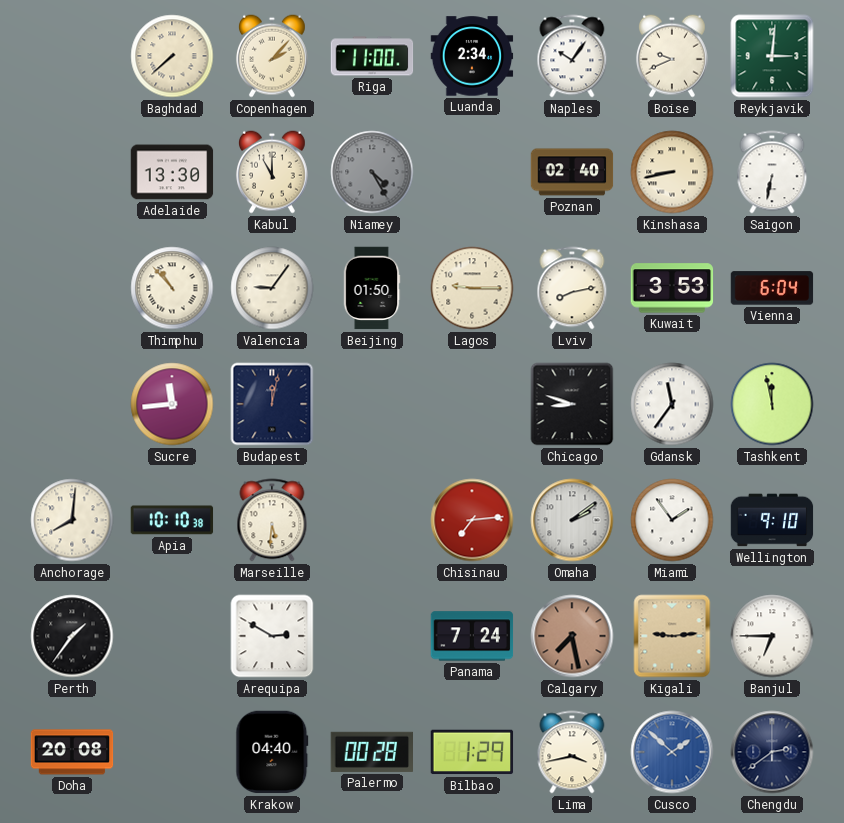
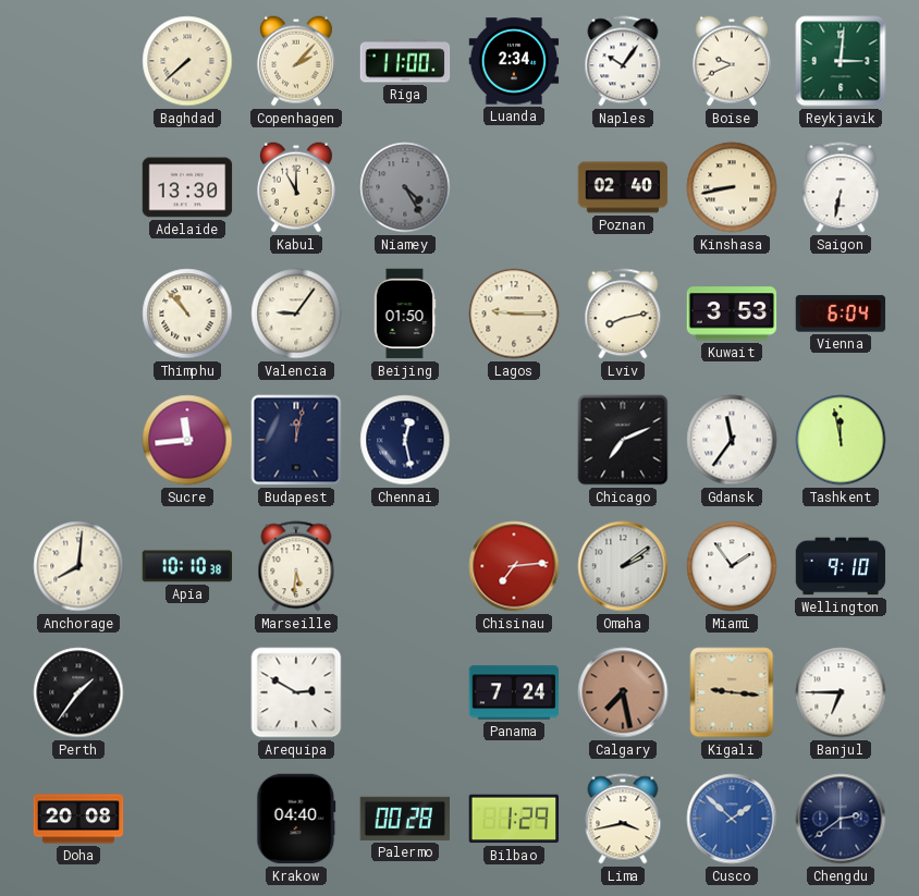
Chennai: none -> 12:28 (405, 440)
Chicago: 8:48 -> 7:11 (623, 440)
Kigali: 9:14 -> 9:16 (732, 692)
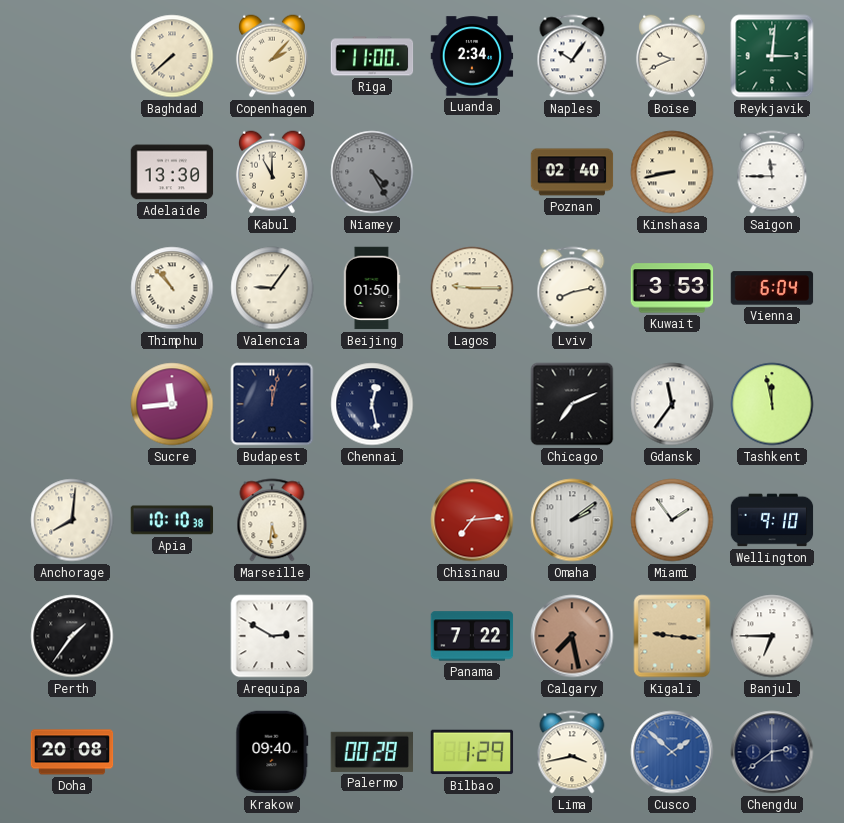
Saigon: 6:32 -> 11:45 (772, 172)
Panama: 7:24 -> 7:22 (472, 636)
Krakow: 04:40 -> 09:40 (272, 752)
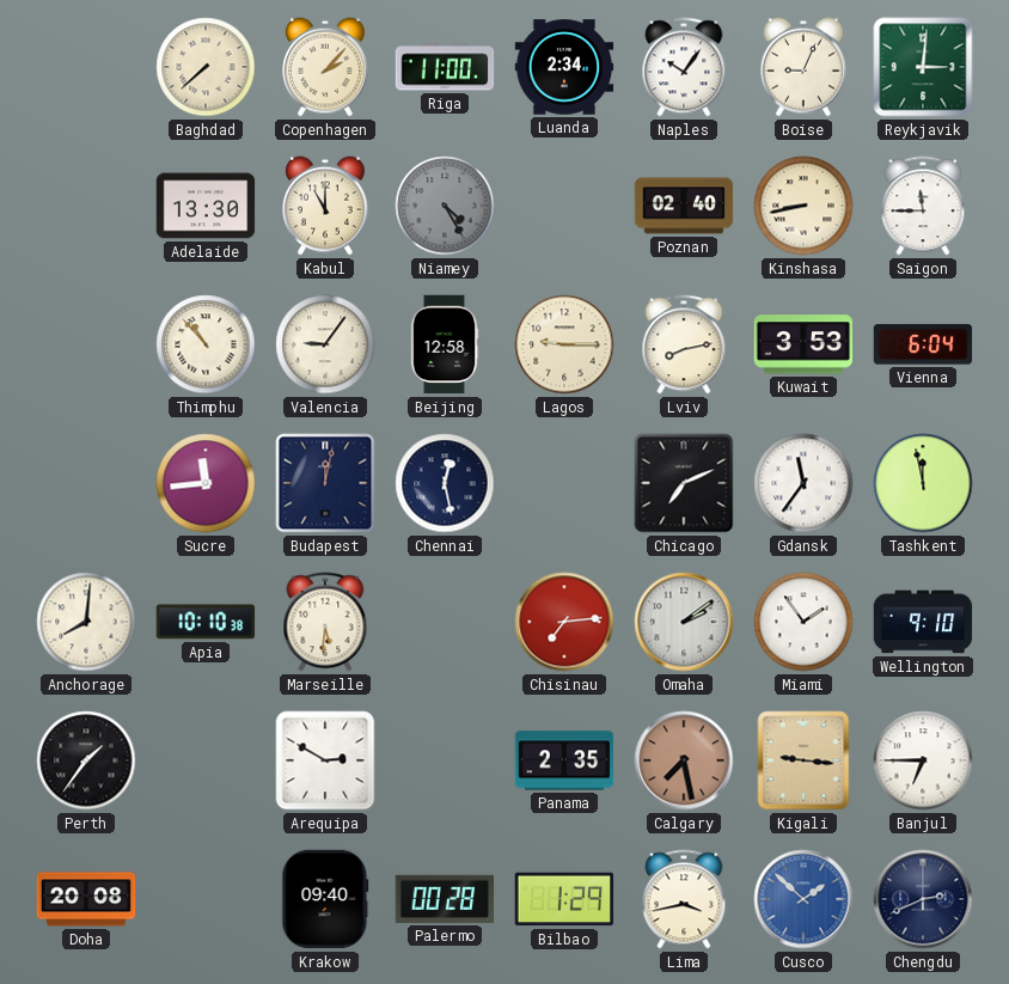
Boise: 9:41 -> 9:04 (803, 67)
Beijing: 01:50 -> 12:58 (445, 344)
Panama: 7:22 -> 2:35 (564, 760)
Chengdu: 2:39 -> 2:41 (923, 899)
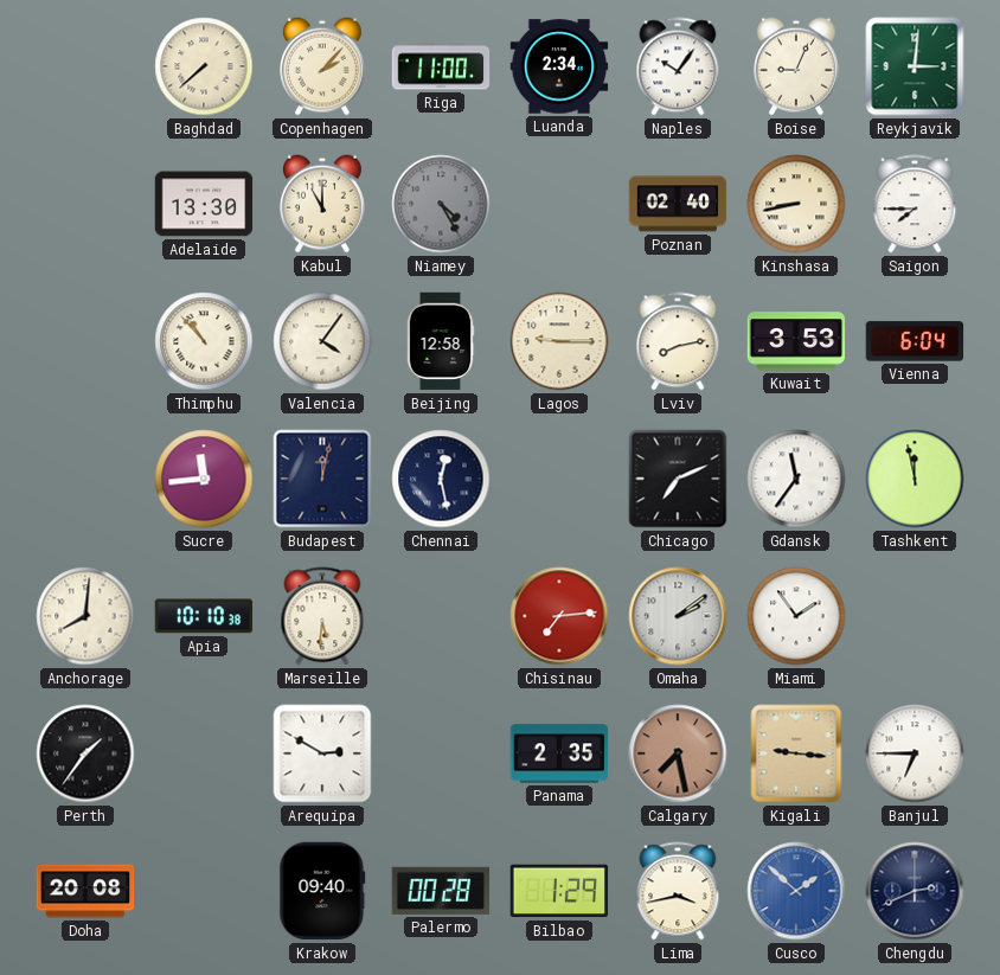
Saigon: 11:45 -> 7:45 (915, 204)
Valencia: 9:06 -> 4:06 (322, 341)
Wellington: 9:10 -> none (923, 622)
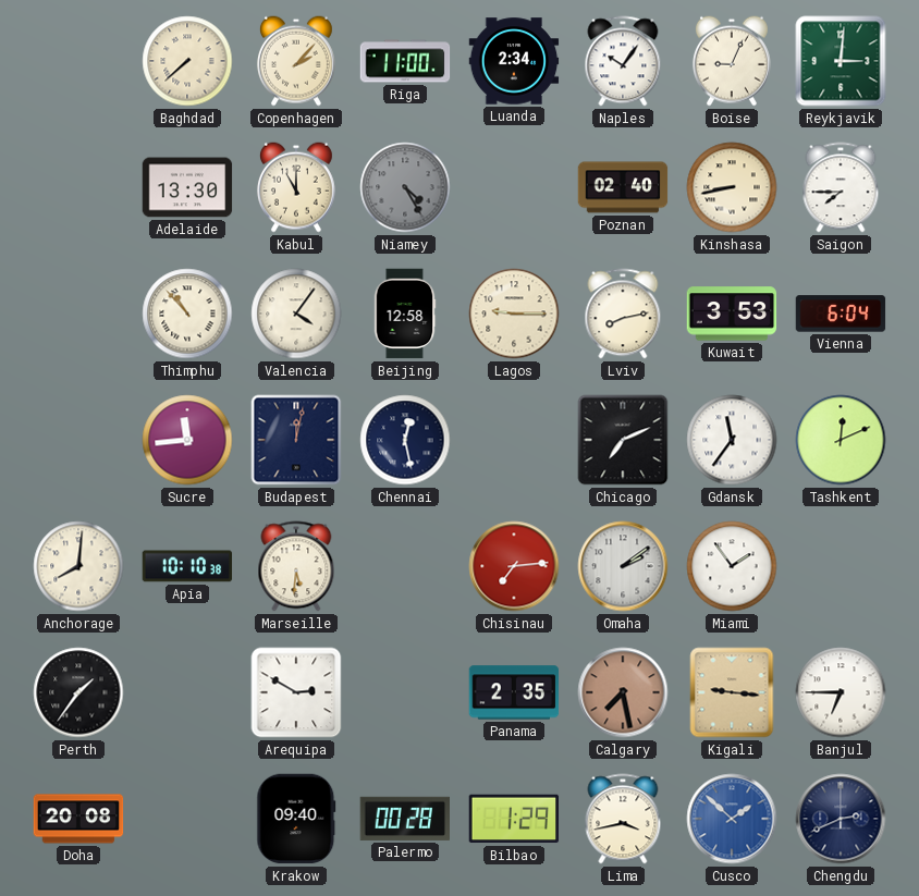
Tashkent: 11:58 -> 12:11 (841, 440)
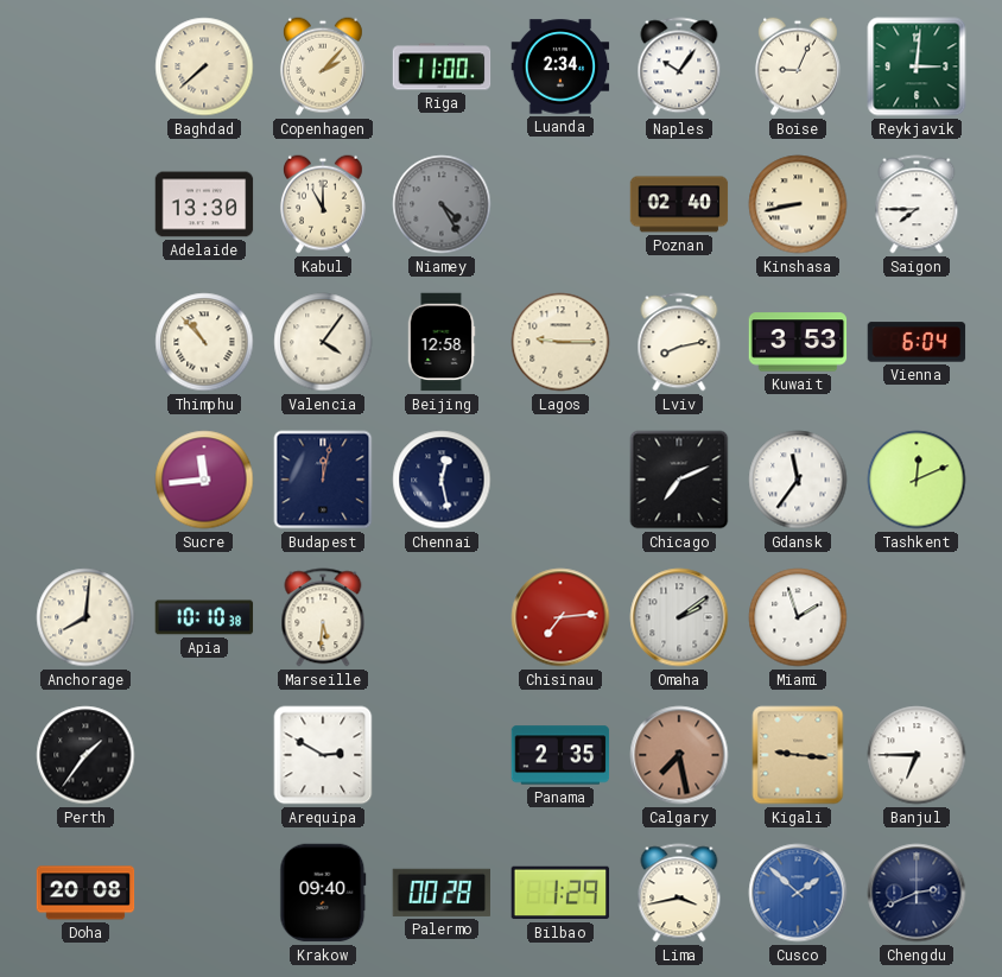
Miami: 1:54 -> 1:57 (798, 617)
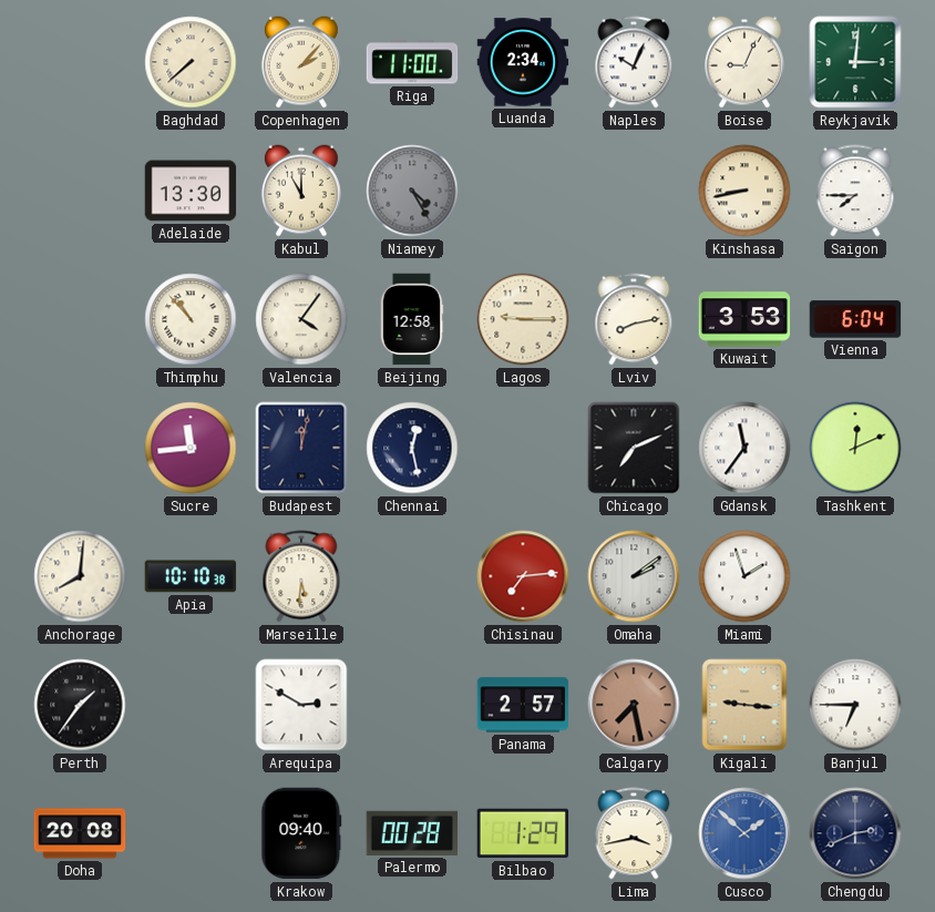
Naples: 10:06 -> 10:04 (634, 62)
Poznan: 02:40 -> none (679, 204)
Panama: 2:35 -> 2:57 (523, 705)
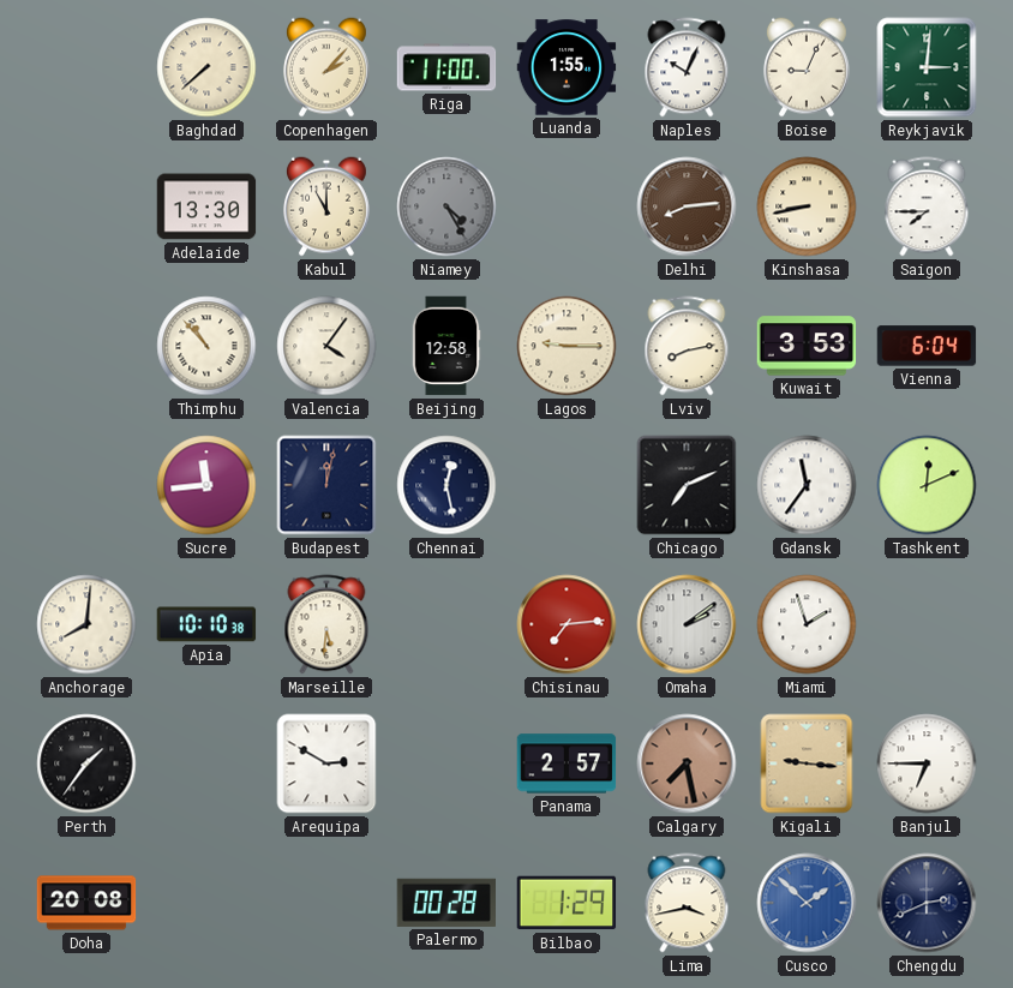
Luanda: 2:34 -> 1:55 (567, 67)
Delhi: none -> 8:14 (687, 206)
Krakow: 09:40 -> none (301, 833)
